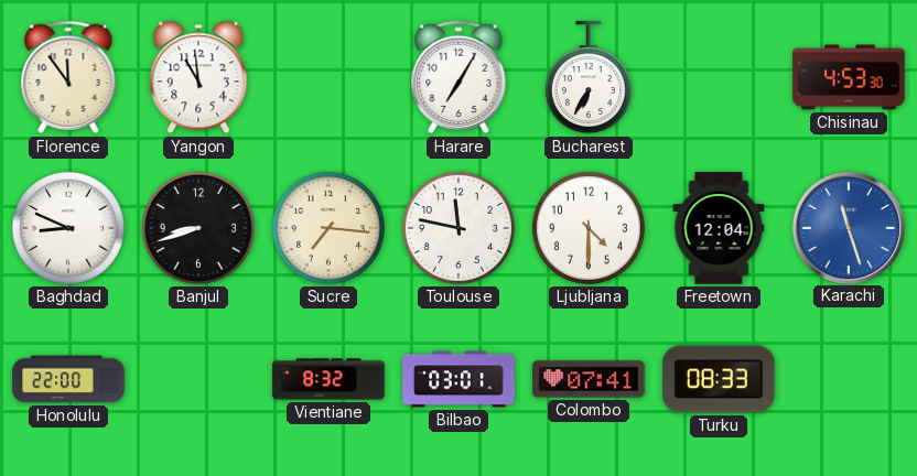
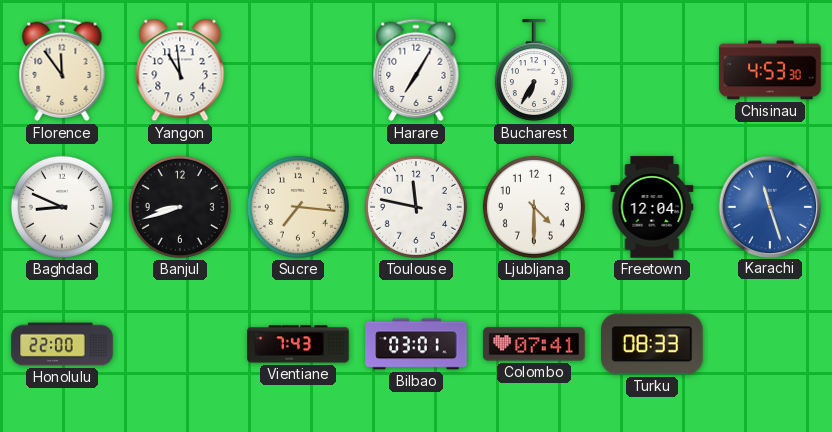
Vientiane: 8:32 -> 7:43 (298, 344)
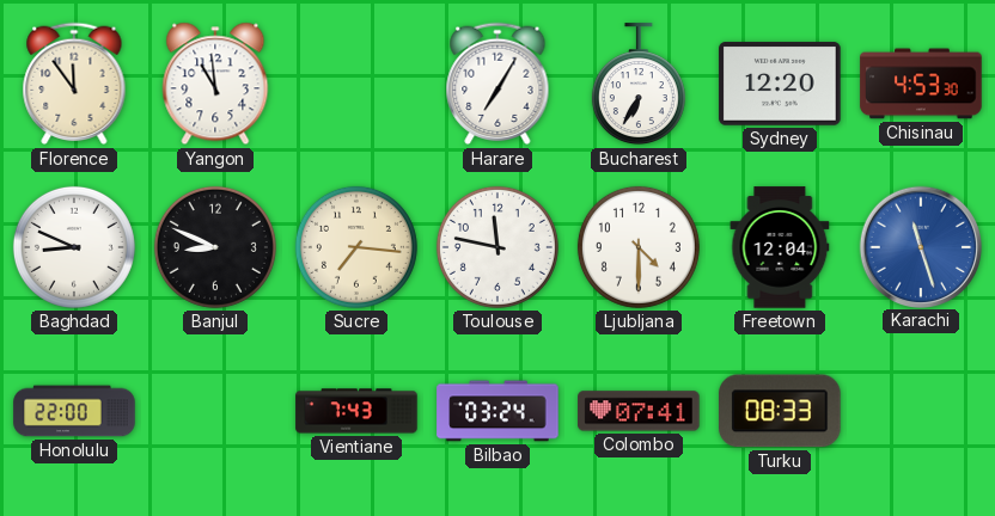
Sydney: none -> 12:20 (780, 84)
Banjul: 8:42 -> 8:49 (215, 247)
Bilbao: 03:01 -> 03:24 (497, 411)
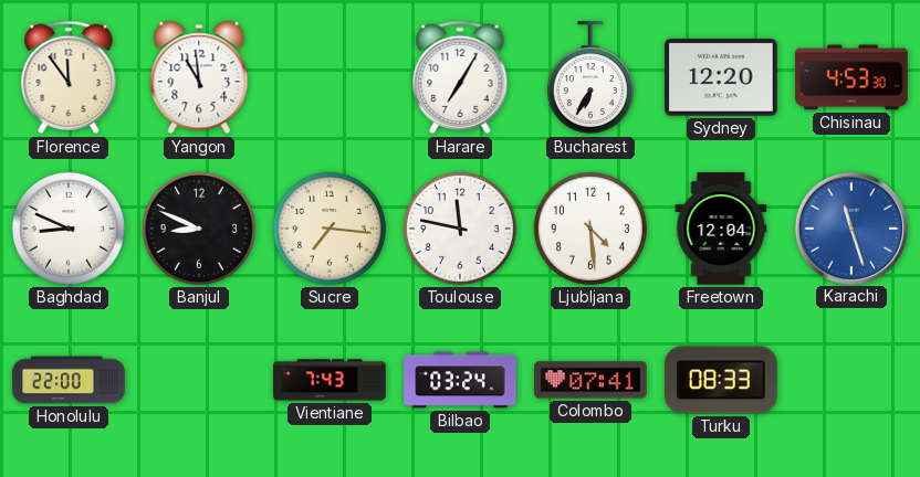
Ljubljana: 4:30 -> 4:29 (590, 229)
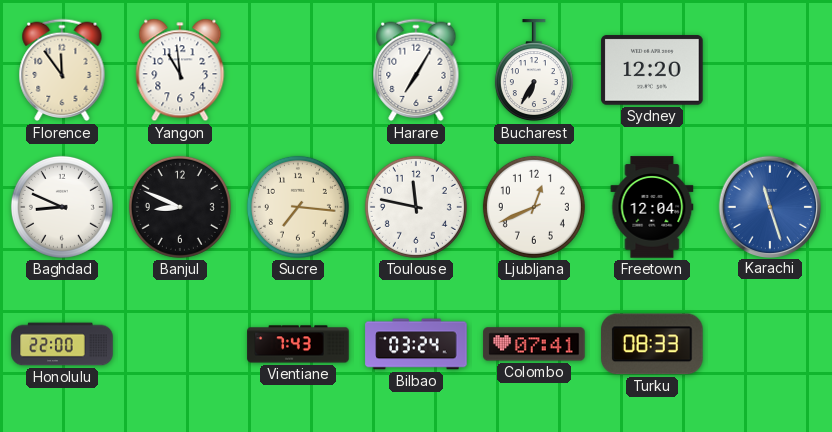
Chisinau: 4:53 -> none (851, 77)
Ljubljana: 4:29 -> 12:41 (534, 207)
